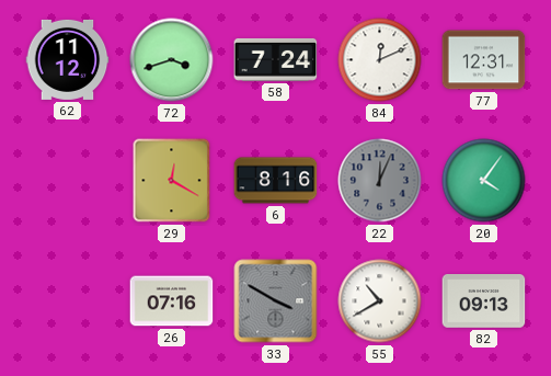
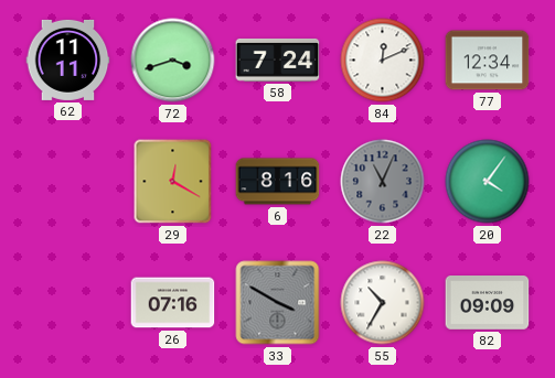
62: 11:12 -> 11:11 (68, 60)
77: 12:31 -> 12:34 (488, 61)
22: 12:04 -> 11:04 (383, 182)
55: 10:40 -> 10:35 (383, 303)
82: 09:13 -> 09:09 (488, 303)
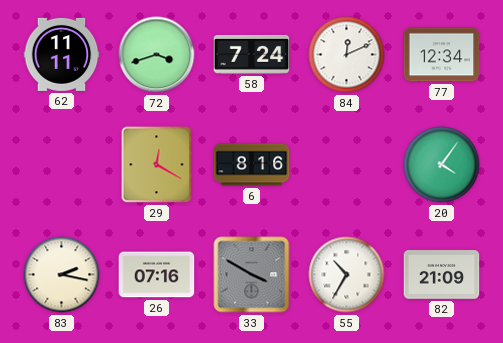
22: 11:04 -> none (383, 182)
83: none -> 2:17 (62, 275)
82: 09:09 -> 21:09 (442, 275)
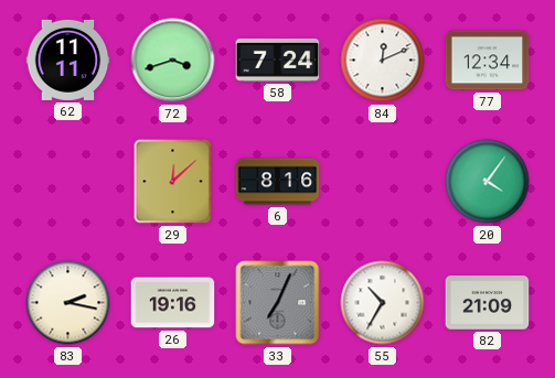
29: 12:20 -> 12:08 (173, 182)
26: 07:16 -> 19:16 (173, 303)
33: 3:50 -> 7:04 (278, 303)
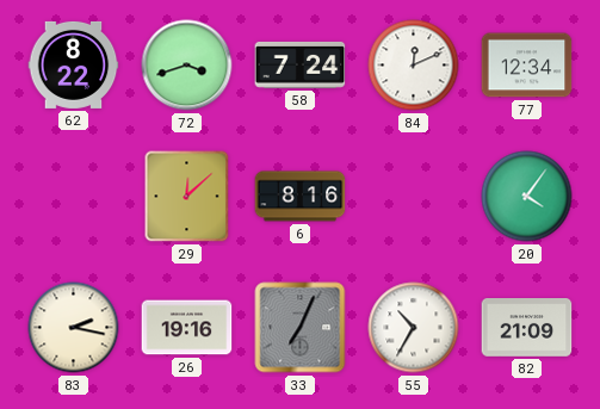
62: 11:11 -> 8:22 (74, 64)
